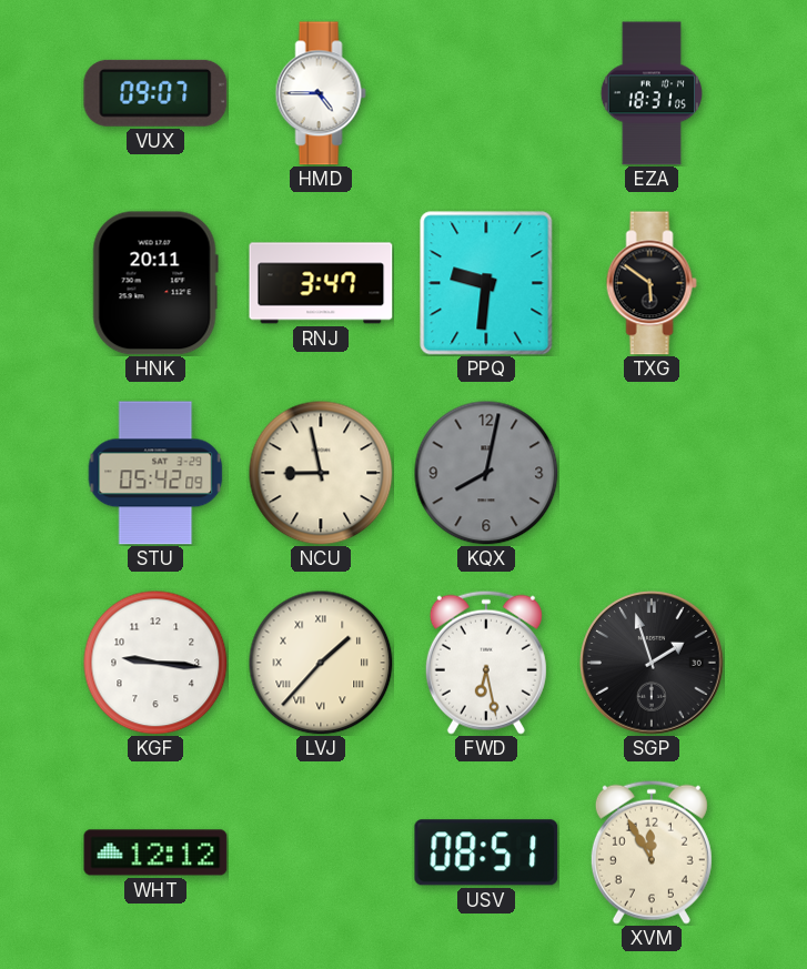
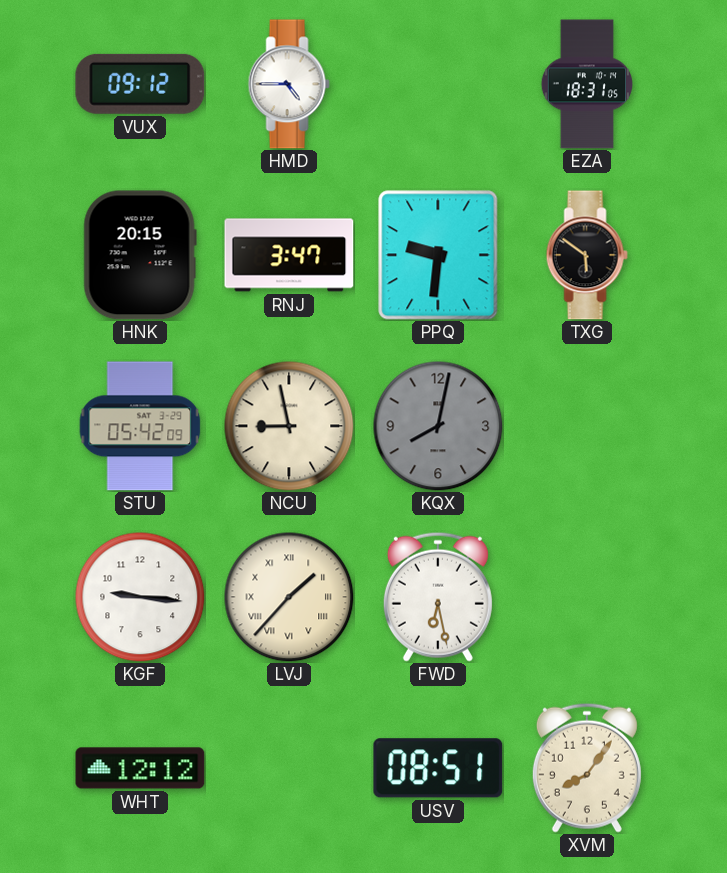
VUX: 09:07 -> 09:12 (140, 84)
HNK: 20:11 -> 20:15 (140, 255)
SGP: 1:57 -> none (652, 663)
XVM: 11:55 -> 8:06 (587, 768)
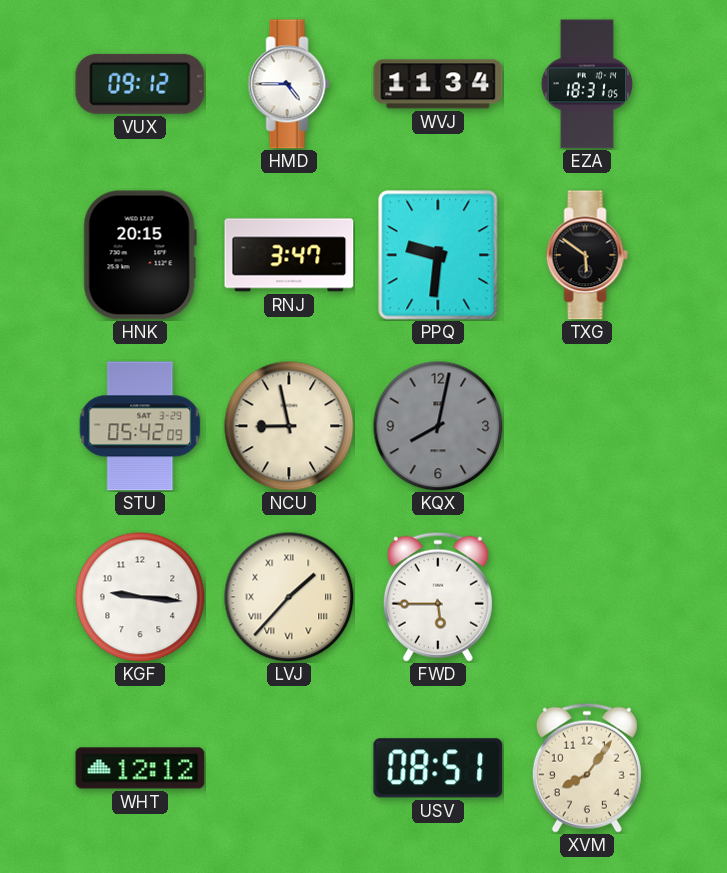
WVJ: none -> 11:34 (438, 84)
FWD: 6:28 -> 5:45 (438, 597)
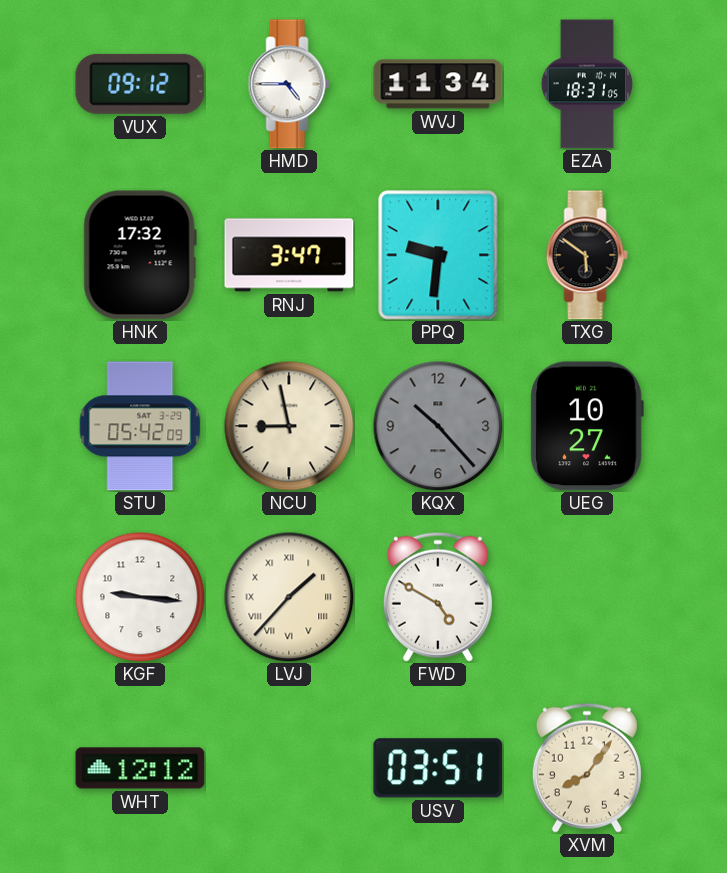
HNK: 20:15 -> 17:32 (140, 255)
KQX: 8:02 -> 10:23 (438, 426)
UEG: none -> 10:27 (587, 426)
FWD: 5:45 -> 4:50 (438, 597)
USV: 08:51 -> 03:51 (438, 768)
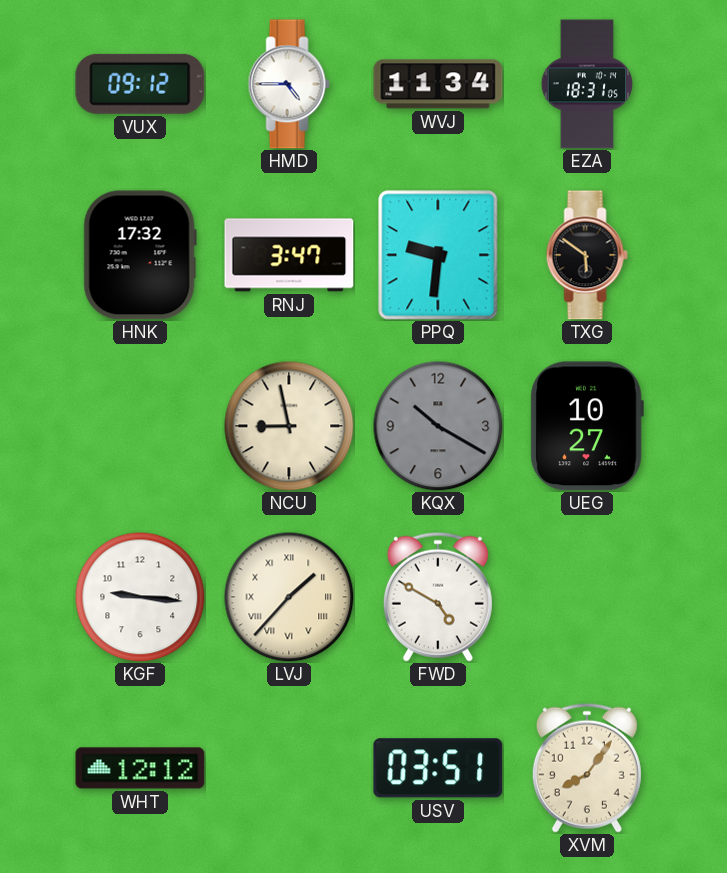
STU: 05:42 -> none (140, 426)
KQX: 10:23 -> 10:20 (438, 426)
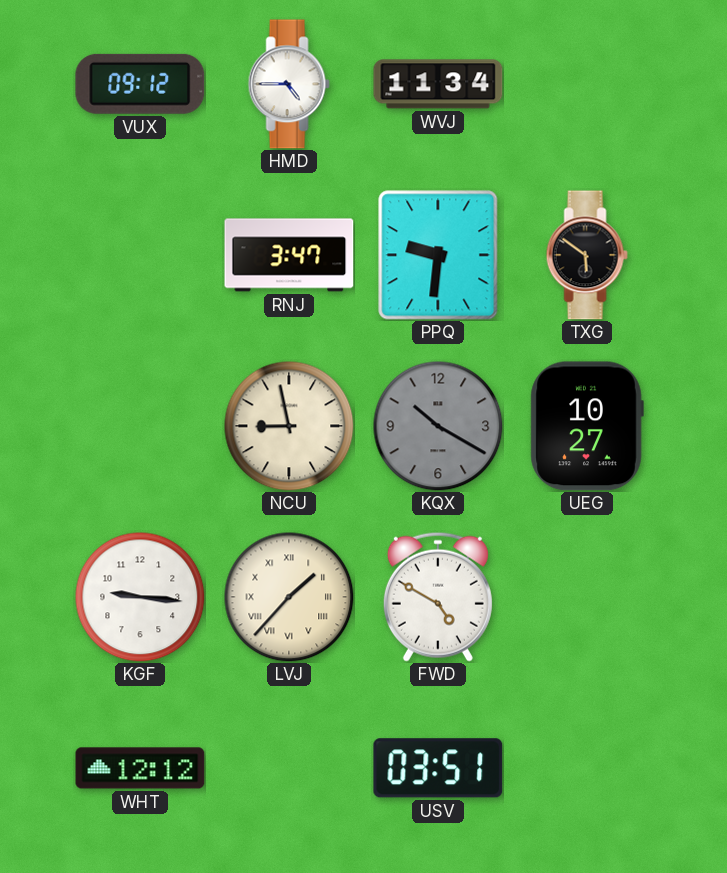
EZA: 18:31 -> none (586, 84)
HNK: 17:32 -> none (140, 255)
XVM: 8:06 -> none (587, 768)
